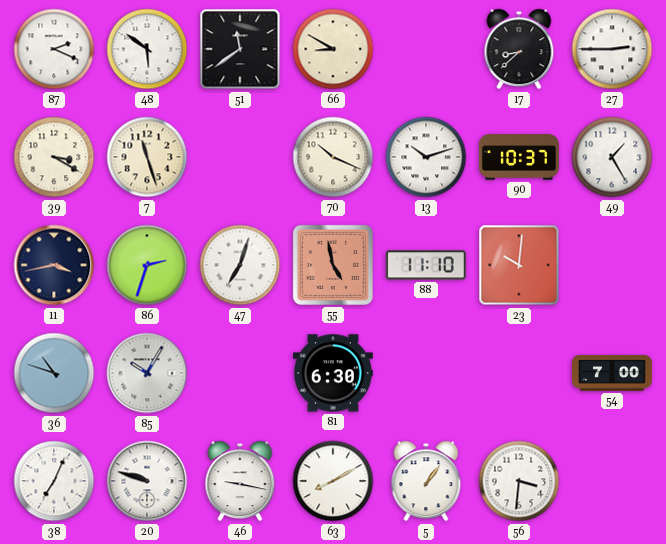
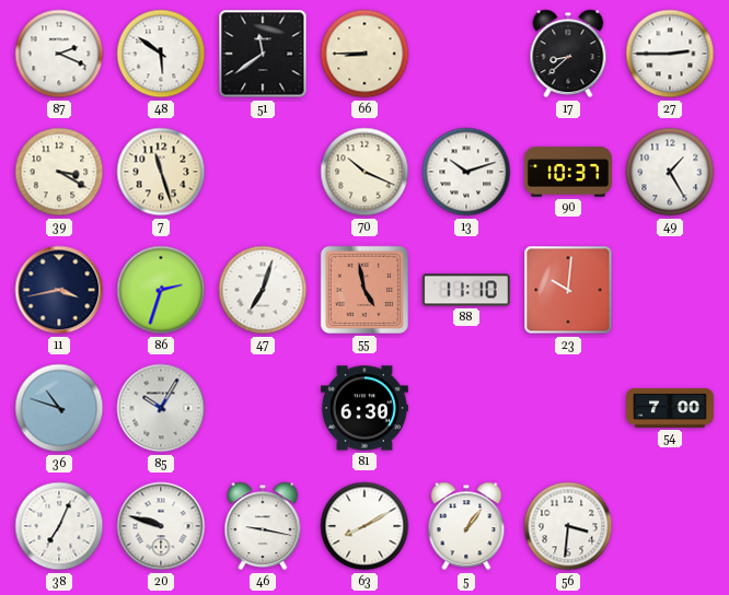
66: 8:50 -> 8:45 (364, 54)
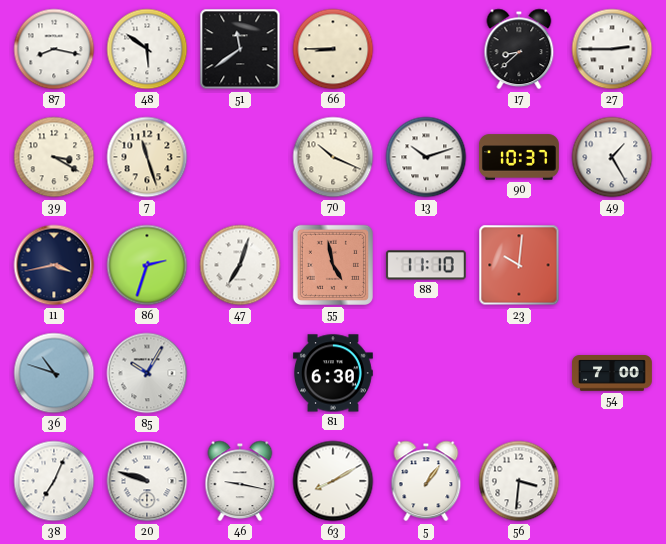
87: 2:19 -> 8:17 (54, 49)
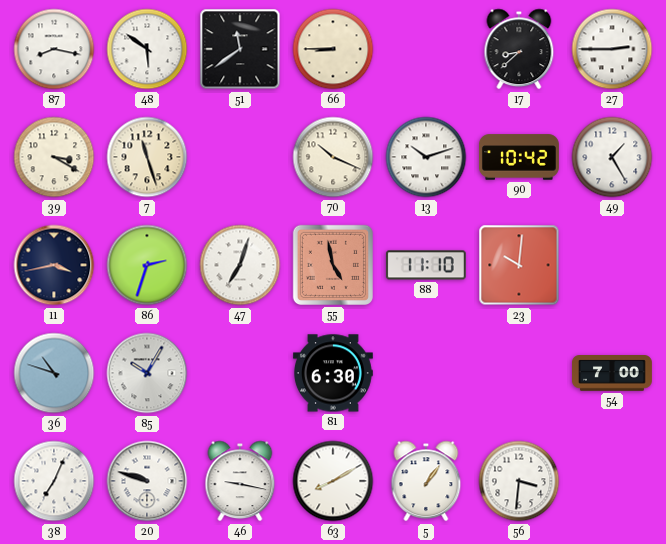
90: 10:37 -> 10:42 (520, 157)
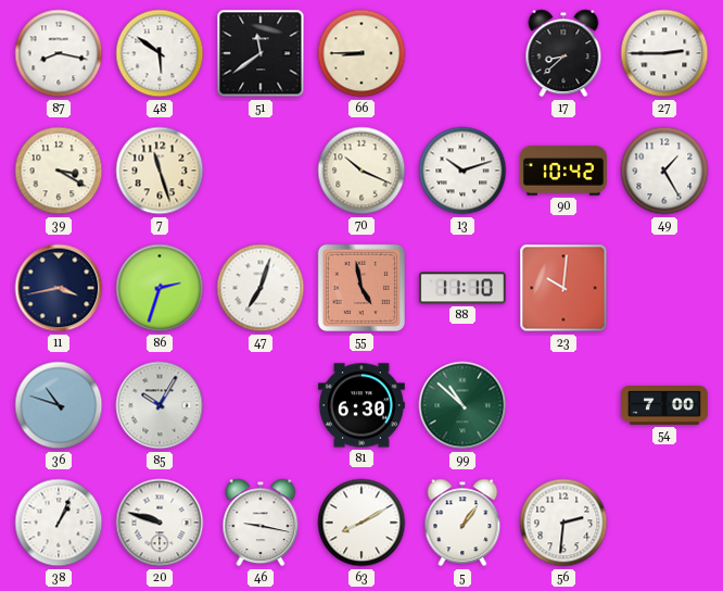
99: none -> 10:52 (462, 405)
38: 7:04 -> 1:04 (59, 523)
56: 3:31 -> 2:31 (563, 523)
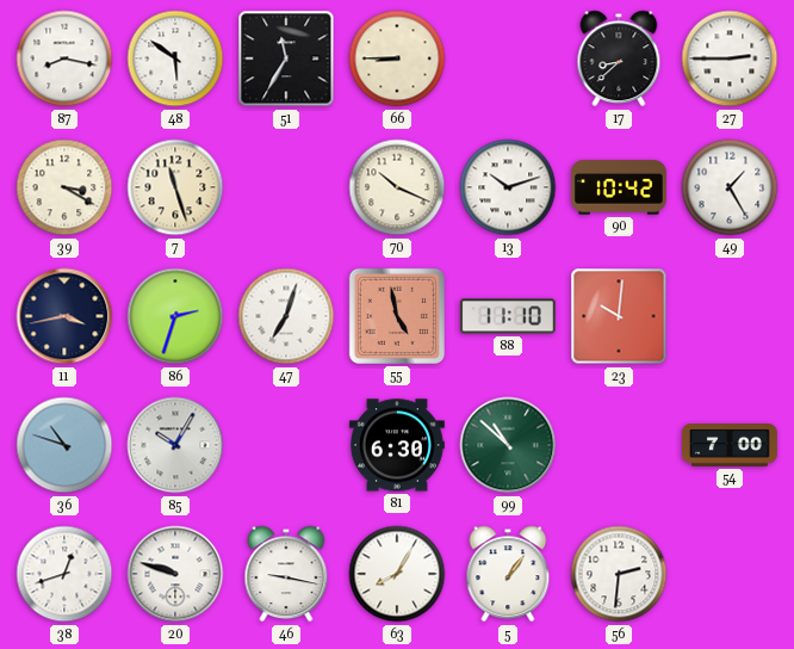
51: 11:39 -> 11:35 (286, 58)
38: 1:04 -> 12:42 (64, 574)
63: 8:10 -> 8:05 (397, 574)
